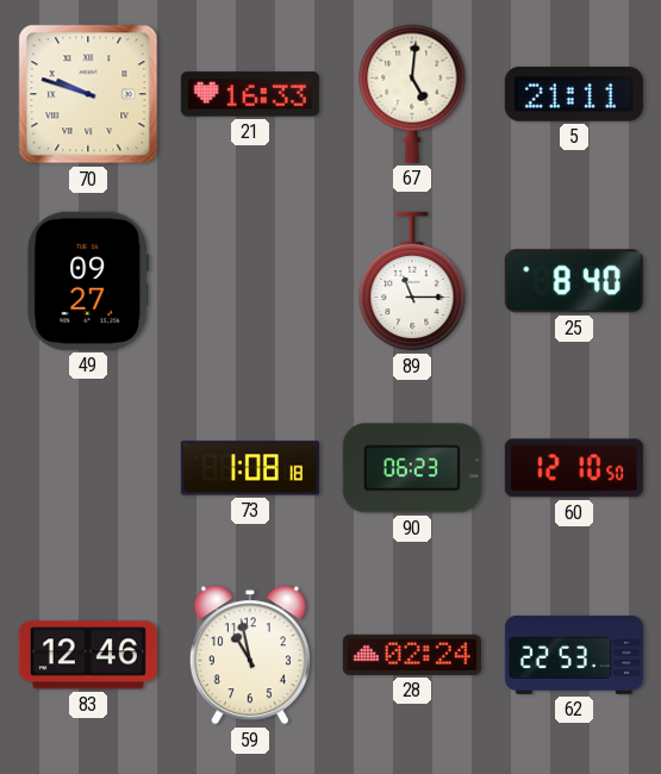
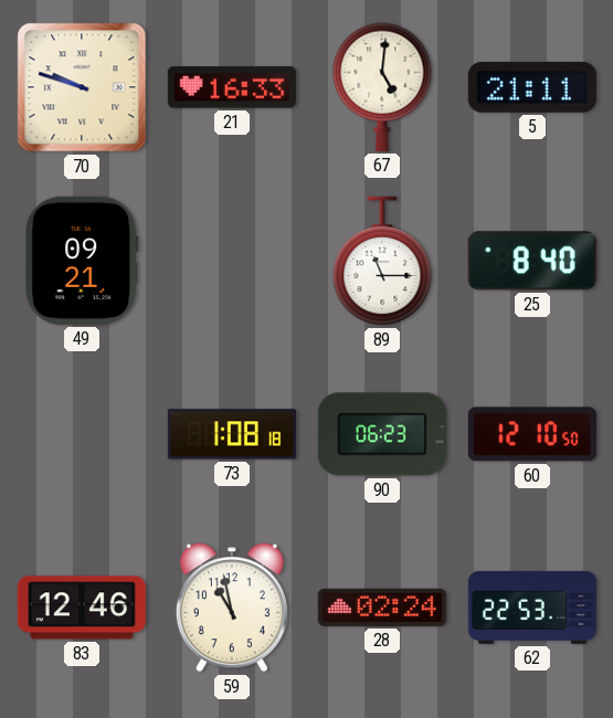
49: 09:27 -> 09:21 (82, 261)
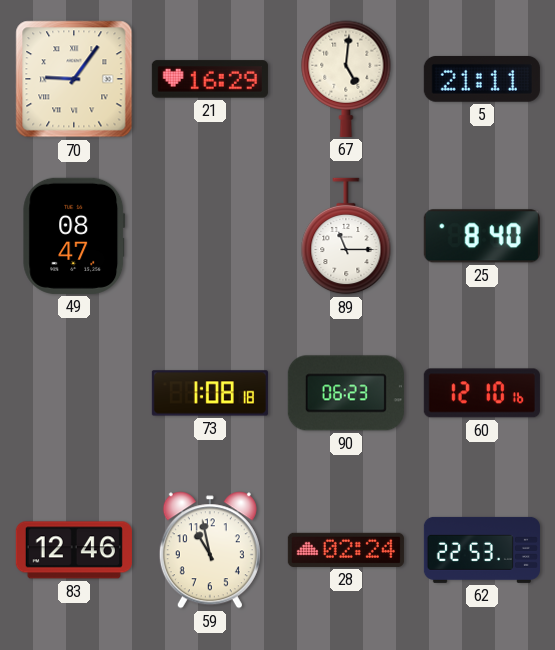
70: 9:48 -> 9:06 (74, 79)
21: 16:33 -> 16:29 (210, 79)
49: 09:21 -> 08:47 (74, 236)
60: 12:10:50 -> 12:10:16 (482, 393)
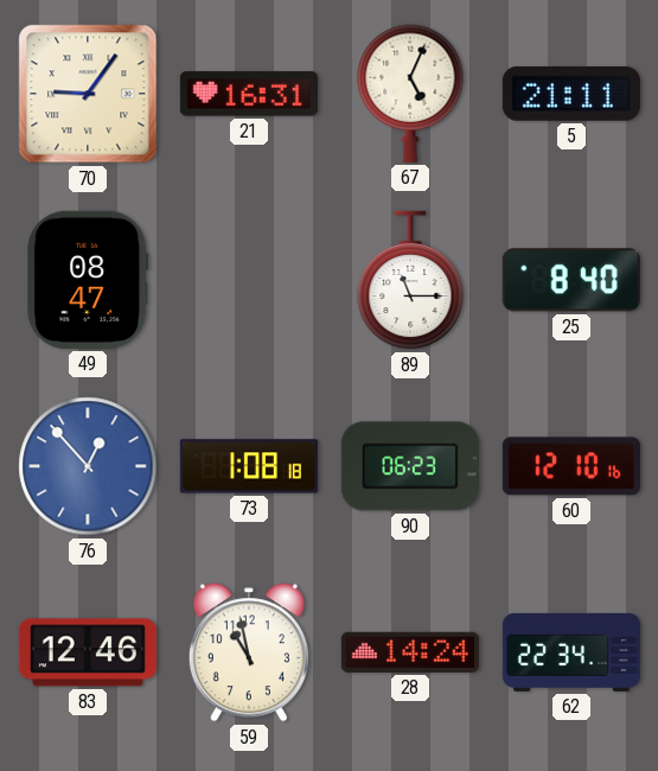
21: 16:29 -> 16:31 (249, 94)
67: 5:01 -> 5:04 (410, 94)
76: none -> 12:53 (88, 466)
28: 02:24 -> 14:24 (410, 652)
62: 22:53 -> 22:34 (571, 652)
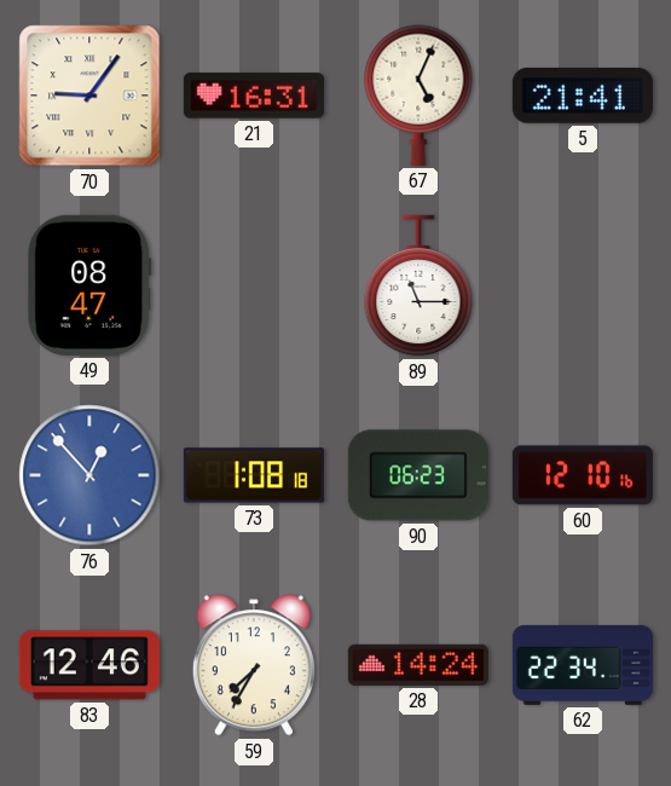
5: 21:11 -> 21:41 (583, 96)
25: 8:40 -> none (571, 280)
59: 10:58 -> 7:35 (254, 665)
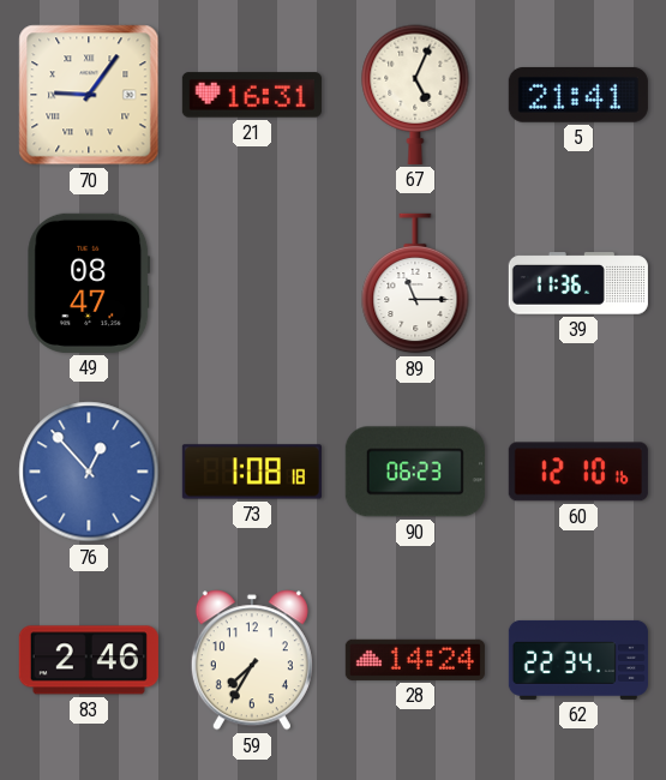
39: none -> 11:36 (578, 283)
83: 12:46 -> 2:46 (89, 660)
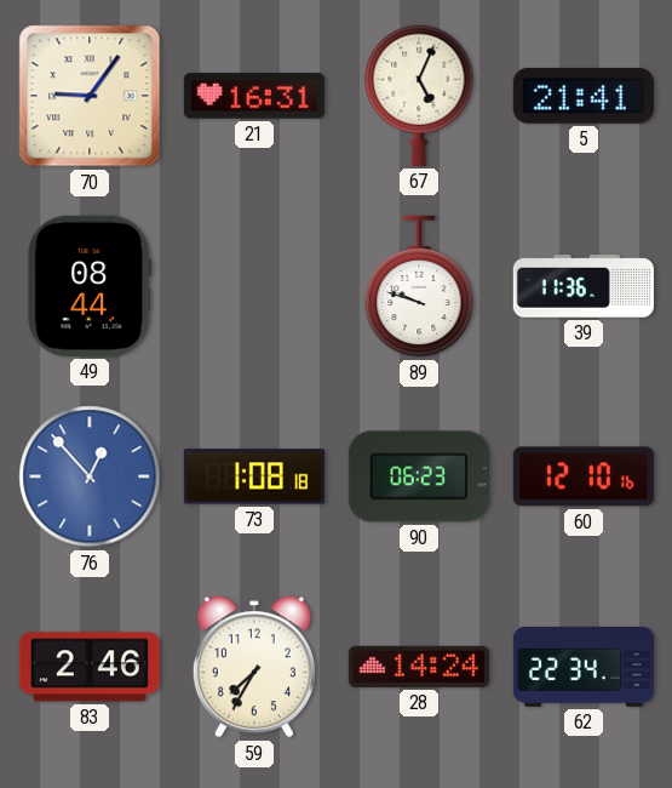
49: 08:47 -> 08:44 (90, 286)
89: 11:15 -> 9:48 (419, 286)
